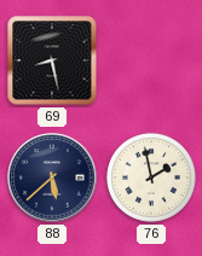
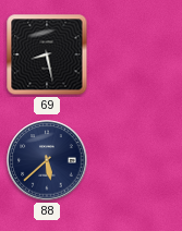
76: 1:58 -> none (151, 178)
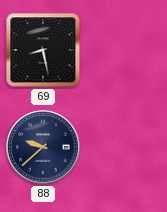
88: 5:38 -> 9:38 (43, 147)
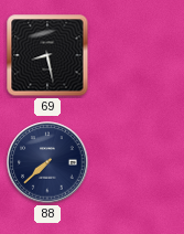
88: 9:38 -> 7:38 (47, 162)
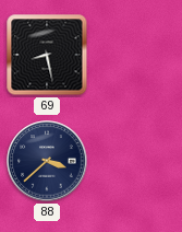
88: 7:38 -> 3:38 (47, 161)
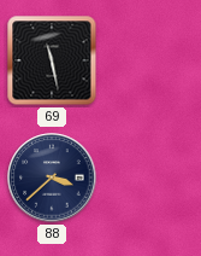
69: 8:28 -> 11:28 (52, 60)
